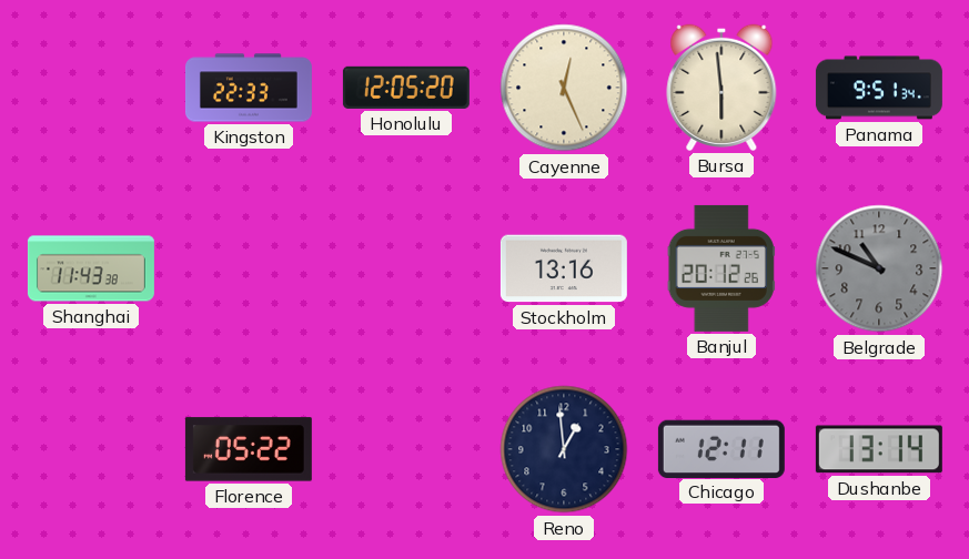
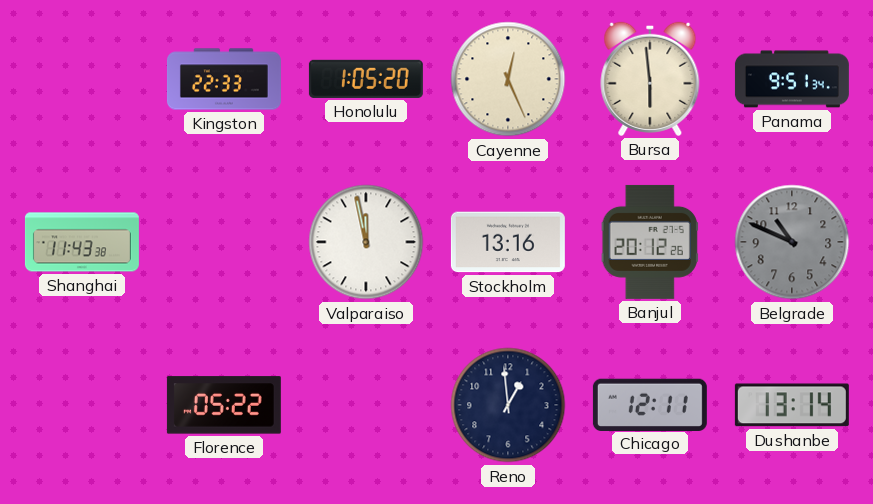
Honolulu: 12:05 -> 1:05 (366, 79)
Valparaiso: none -> 11:58 (366, 242)
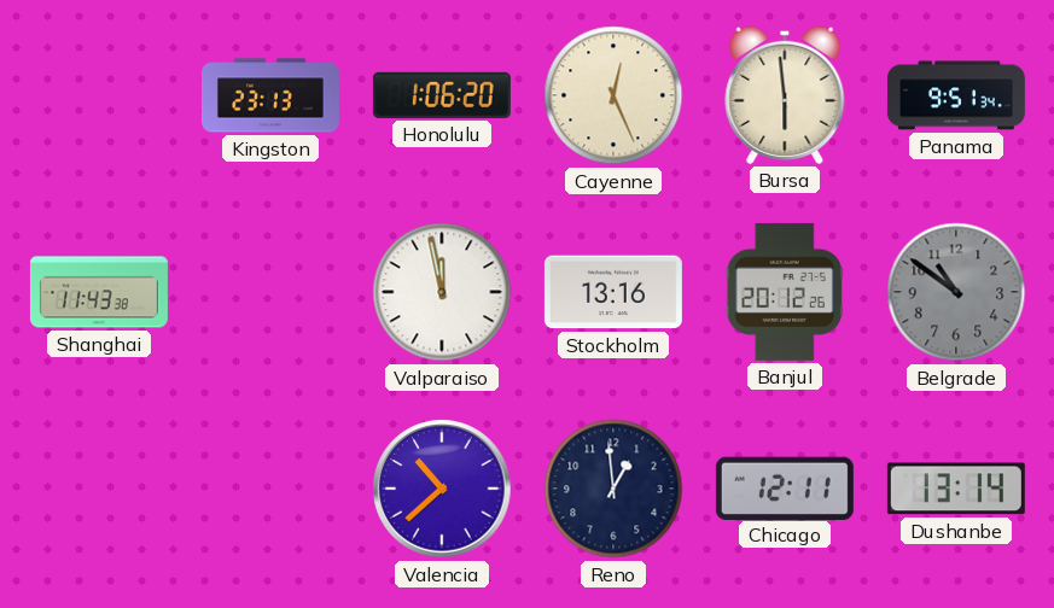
Kingston: 22:33 -> 23:13 (270, 95)
Honolulu: 1:05 -> 1:06 (442, 95)
Belgrade: 10:49 -> 10:51 (956, 292)
Florence: 05:22 -> none (224, 405)
Valencia: none -> 10:38 (442, 489)
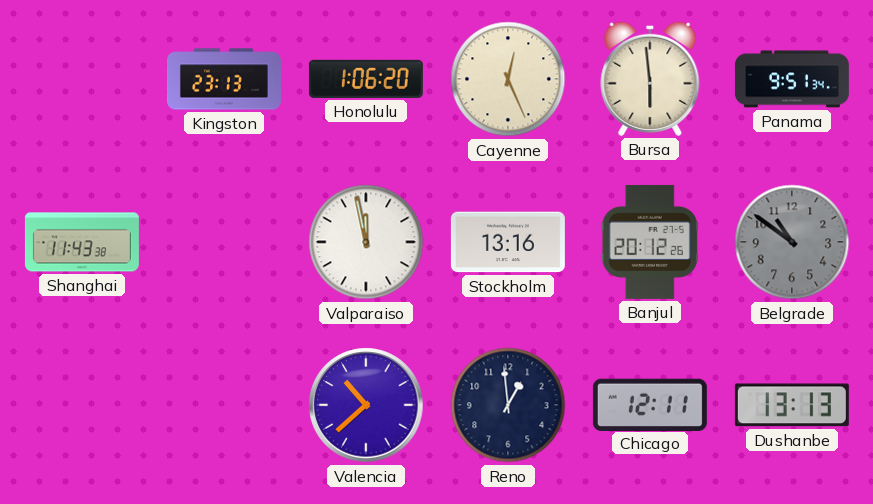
Dushanbe: 13:14 -> 13:13 (792, 405)
